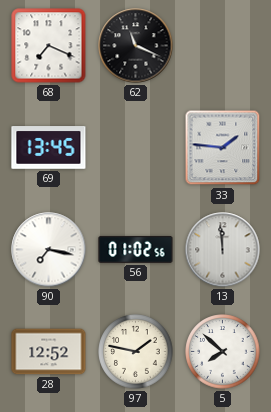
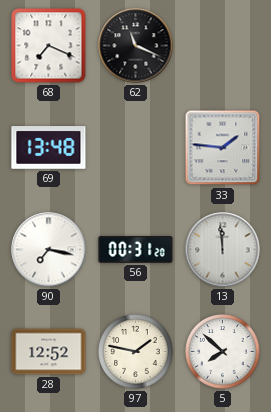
69: 13:45 -> 13:48 (49, 148)
56: 01:02 -> 00:31 (136, 249)
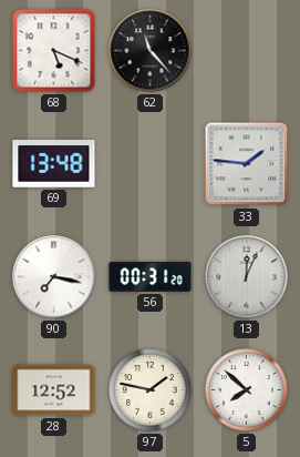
68: 7:19 -> 5:19 (54, 51)
62: 11:19 -> 11:23 (151, 51)
13: 11:59 -> 12:04 (247, 277)
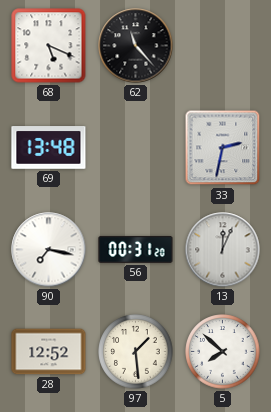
33: 1:46 -> 2:32 (223, 148)
97: 1:47 -> 1:29 (136, 352)
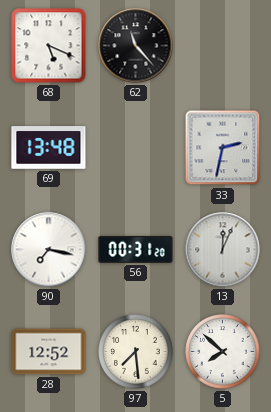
97: 1:29 -> 7:29 (136, 352)
